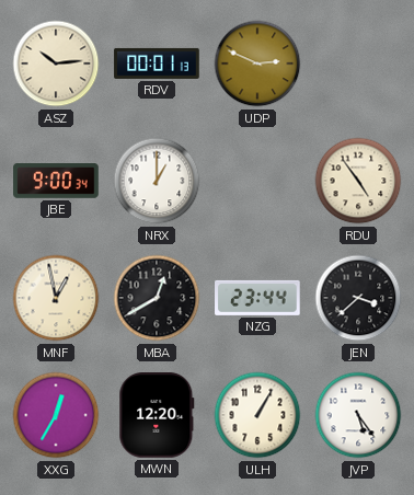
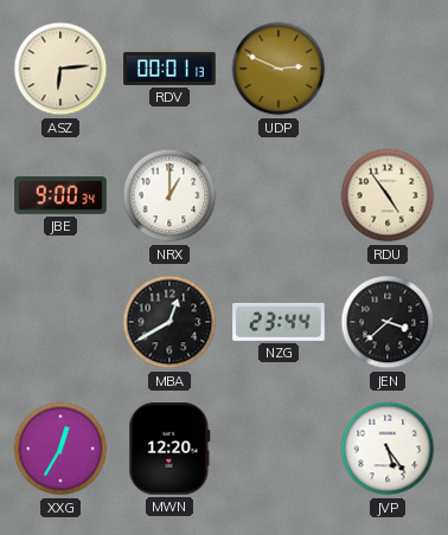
ASZ: 10:14 -> 6:14 (60, 69)
MNF: 12:58 -> none (56, 298)
ULH: 1:05 -> none (257, 415)
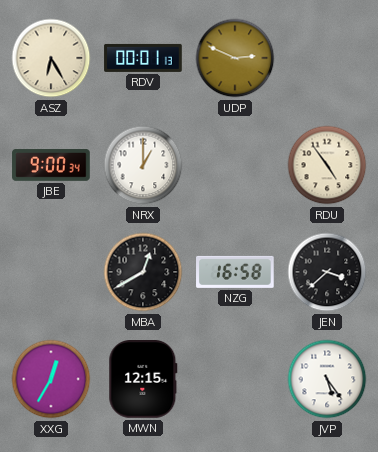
ASZ: 6:14 -> 6:25 (51, 58)
NZG: 23:44 -> 16:58 (235, 272)
MWN: 12:20 -> 12:15 (143, 380)
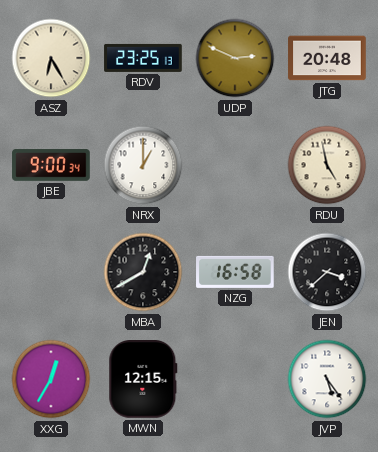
RDV: 00:01 -> 23:25 (143, 58)
JTG: none -> 20:48 (327, 58)
RDU: 4:54 -> 4:58 (327, 165)
